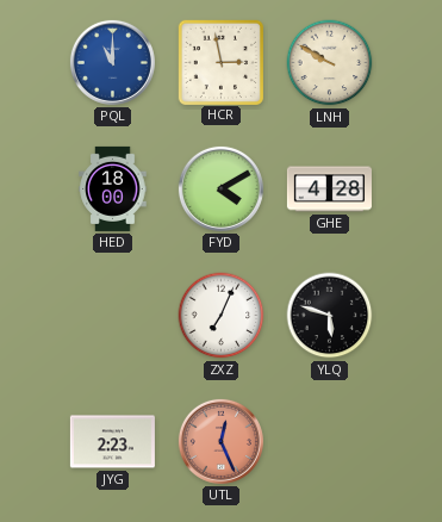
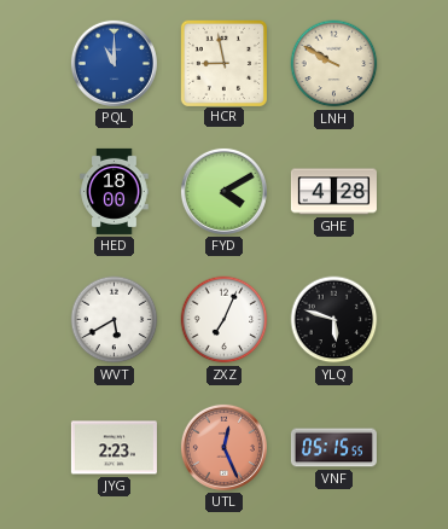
HCR: 2:58 -> 8:58 (223, 63)
WVT: none -> 5:40 (115, 320)
VNF: none -> 05:15 (333, 448)
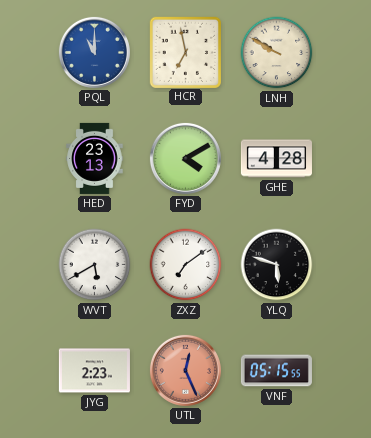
HCR: 8:58 -> 6:58 (185, 52)
HED: 18:00 -> 23:13 (95, 158)
ZXZ: 7:04 -> 7:09 (186, 265)
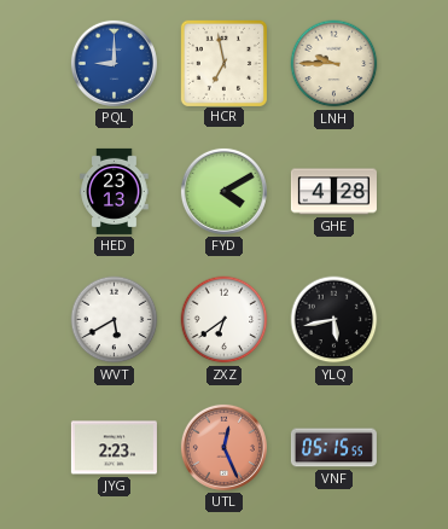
PQL: 11:00 -> 9:00 (114, 63)
LNH: 9:50 -> 9:45 (334, 64)
ZXZ: 7:09 -> 6:39 (225, 320)
YLQ: 5:48 -> 5:43 (334, 320)
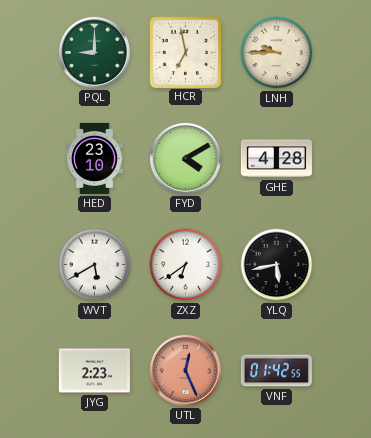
PQL dial: blue -> green (94, 52)
HED: 23:13 -> 23:10 (95, 158)
VNF: 05:15 -> 01:42 (276, 371)
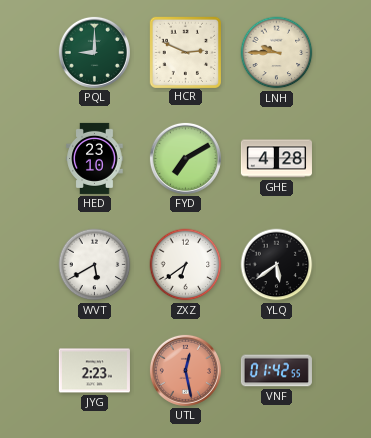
HCR: 6:58 -> 2:49 (185, 52)
FYD: 4:10 -> 7:10 (185, 158)
YLQ: 5:43 -> 5:39 (277, 265)
UTL: 12:26 -> 12:28 (185, 370)
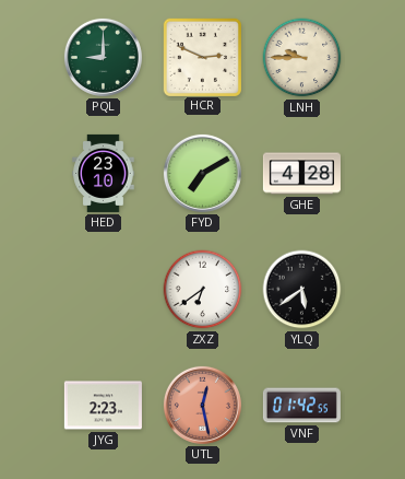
WVT: 5:40 -> none (95, 265)
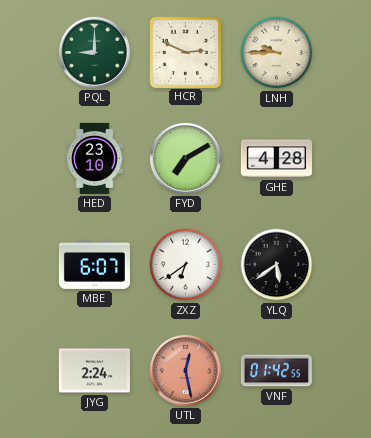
MBE: none -> 6:07 (94, 264)
JYG: 2:23 -> 2:24 (94, 371)
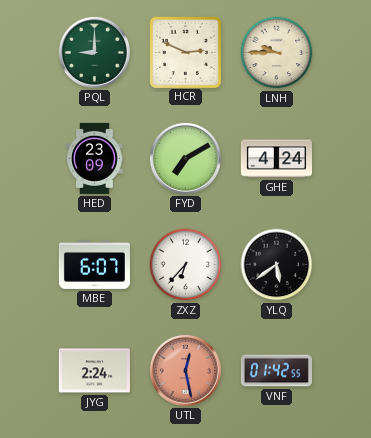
HED: 23:10 -> 23:09 (95, 158)
GHE: 4:28 -> 4:24 (276, 159)
ZXZ: 6:39 -> 6:37 (186, 265)
